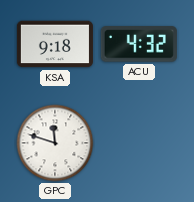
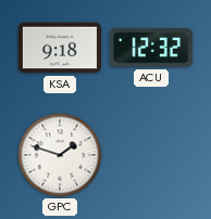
ACU: 4:32 -> 12:32 (151, 48)
GPC: 11:48 -> 1:48 (60, 155)
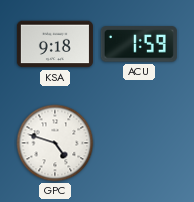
ACU: 12:32 -> 1:59 (139, 44)
GPC: 1:48 -> 4:48 (55, 143)
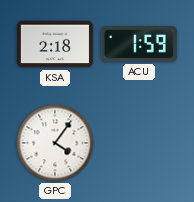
KSA: 9:18 -> 2:18 (55, 44)
GPC: 4:48 -> 4:06 (55, 143)
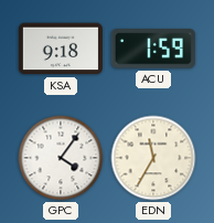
KSA: 2:18 -> 9:18 (61, 49)
EDN: none -> 11:35 (153, 158)
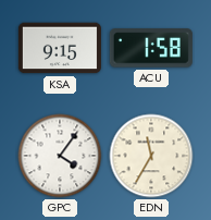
KSA: 9:18 -> 9:15 (60, 48)
ACU: 1:59 -> 1:58 (151, 48)
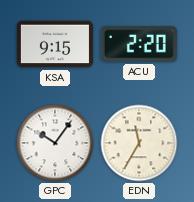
ACU: 1:58 -> 2:20 (139, 44)
GPC: 4:06 -> 10:06 (55, 143)
